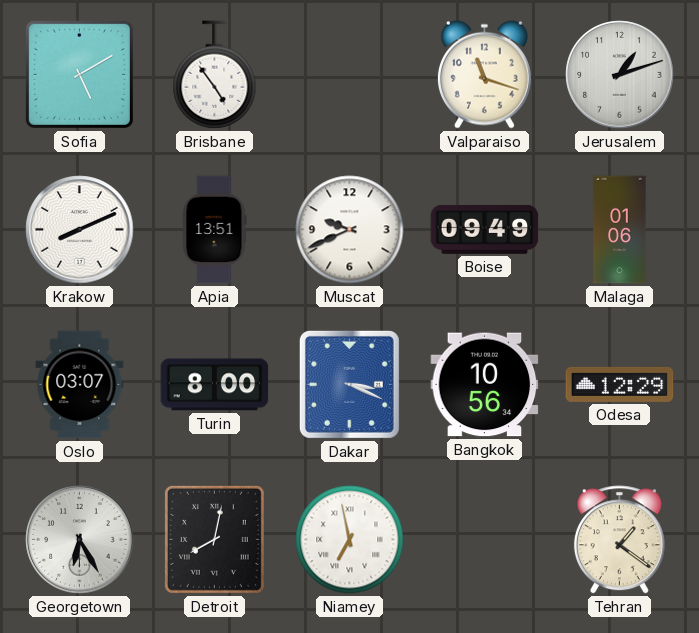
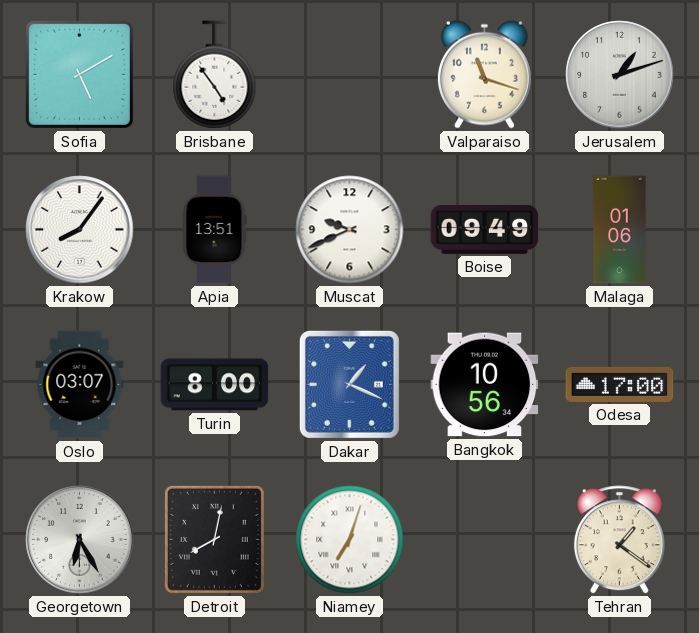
Krakow: 8:11 -> 8:06 (80, 230)
Dakar: 3:19 -> 1:19 (349, 384)
Odesa: 12:29 -> 17:00 (620, 384)
Niamey: 6:58 -> 7:03 (350, 540)
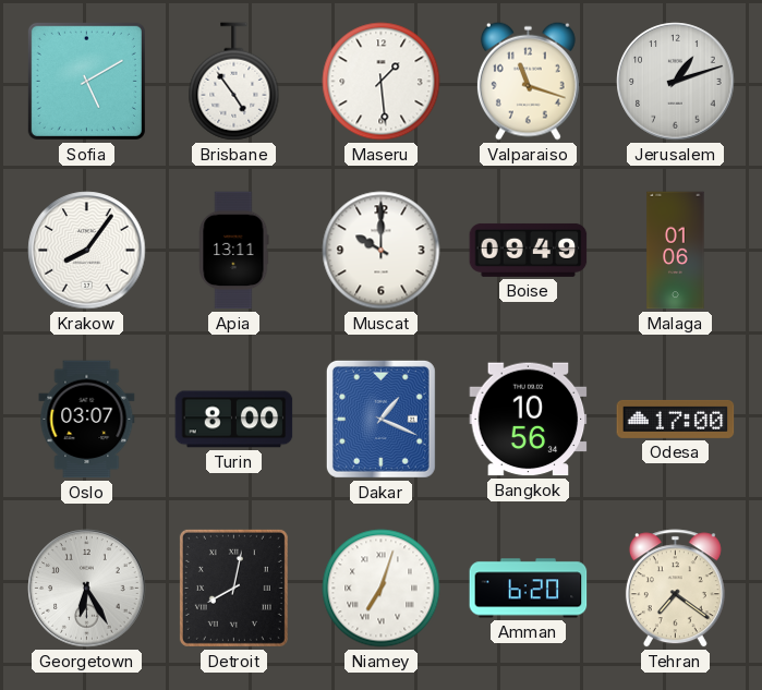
Maseru: none -> 1:29 (382, 82)
Apia: 13:51 -> 13:11 (234, 251)
Muscat: 9:41 -> 10:00 (382, 251)
Amman: none -> 6:20 (529, 589)
Tehran: 1:21 -> 7:21 (675, 589)
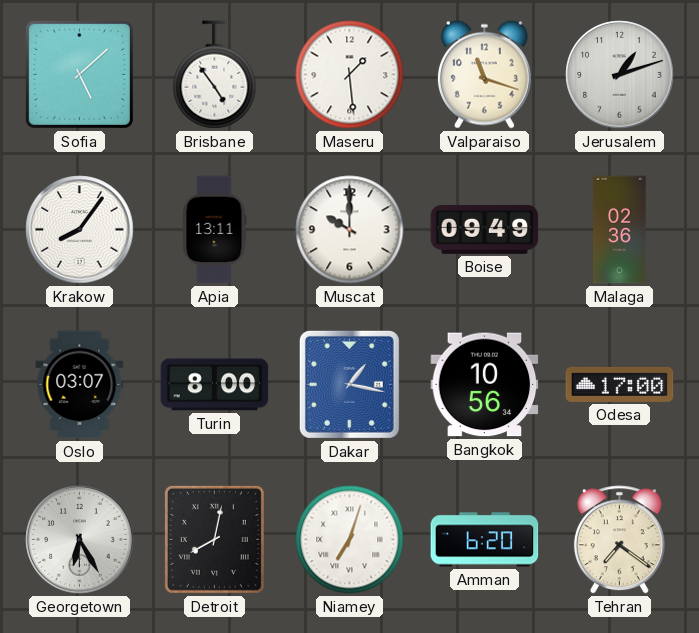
Sofia: 5:10 -> 5:08 (79, 74)
Malaga: 01:06 -> 02:36 (620, 230)
Dakar: 1:19 -> 1:17 (349, 384)
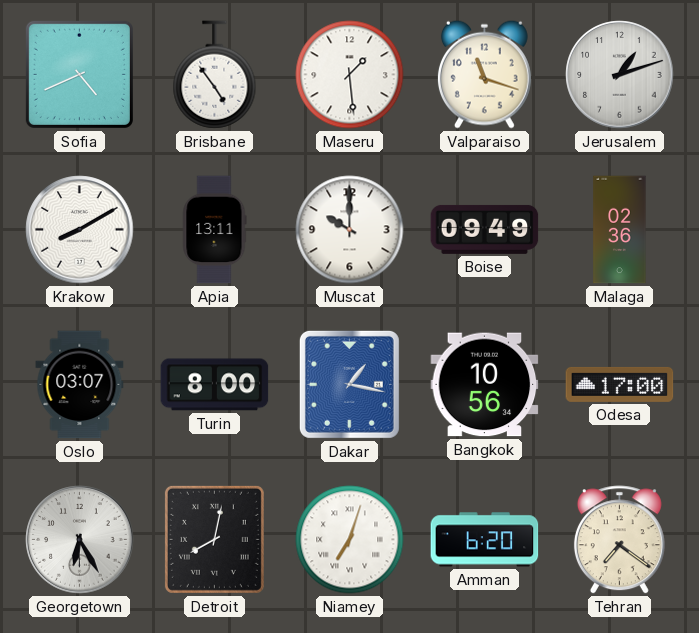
Sofia: 5:08 -> 4:41 (79, 74)
Krakow: 8:06 -> 8:10 (80, 230)
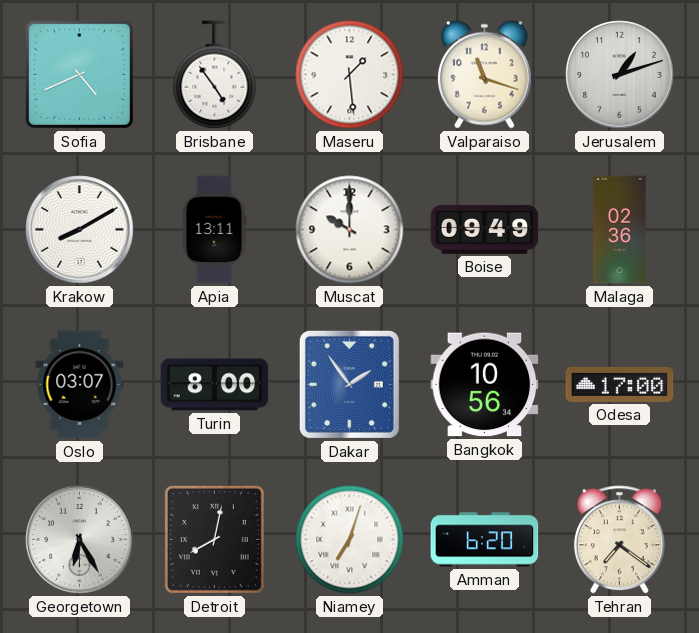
Dakar: 1:17 -> 1:54 (349, 384)
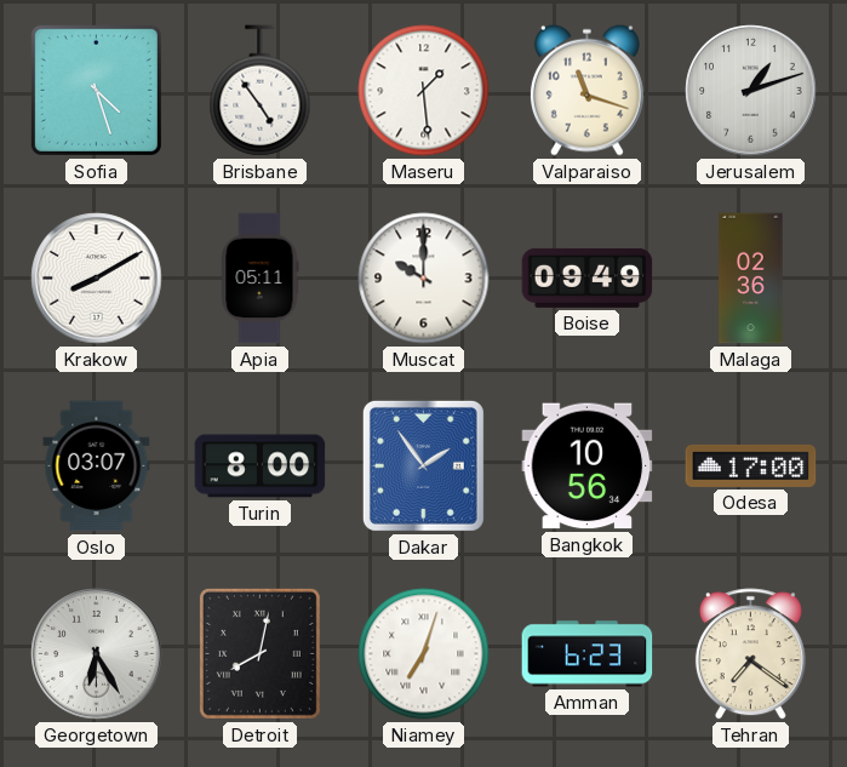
Sofia: 4:41 -> 4:27 (96, 90)
Apia: 13:11 -> 05:11 (261, 279)
Amman: 6:20 -> 6:23 (588, 654)
